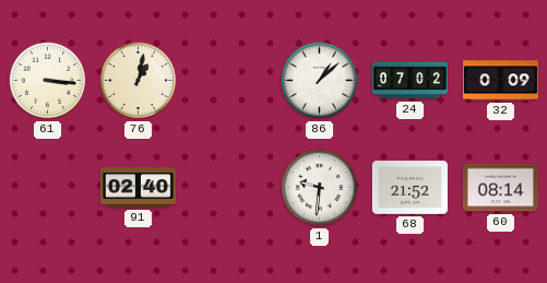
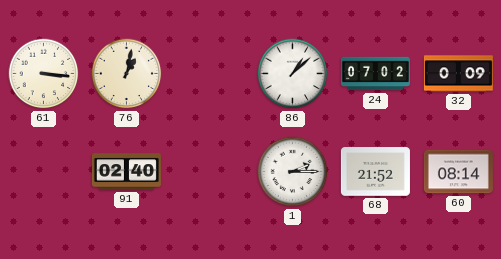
1: 9:31 -> 2:15 (293, 172)
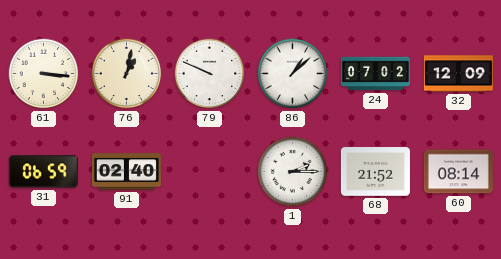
79: none -> 9:49 (210, 74)
32: 0:09 -> 12:09 (458, 74)
31: none -> 06:59 (43, 172)
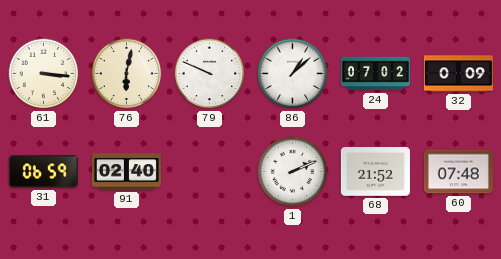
76: 1:02 -> 6:02 (127, 74)
32: 12:09 -> 0:09 (458, 74)
1: 2:15 -> 2:11 (293, 172)
60: 08:14 -> 07:48 (458, 172)
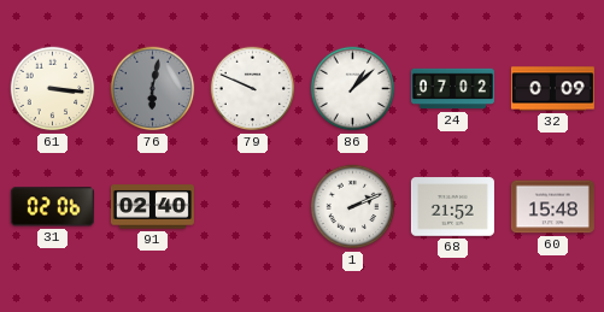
76 dial: cream -> grey (153, 89)
31: 06:59 -> 02:06 (52, 207)
60: 07:48 -> 15:48 (552, 207)
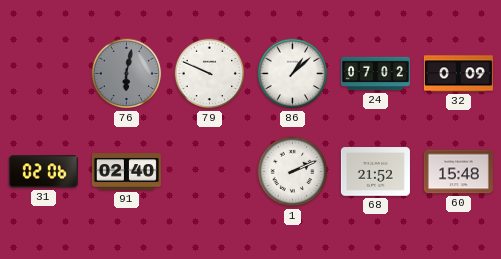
61: 3:16 -> none (53, 89)
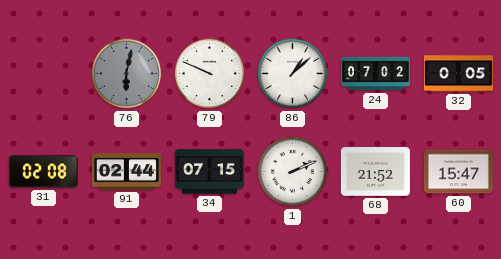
32: 0:09 -> 0:05 (458, 74)
31: 02:06 -> 02:08 (43, 172)
91: 02:40 -> 02:44 (126, 172)
34: none -> 07:15 (209, 172)
60: 15:48 -> 15:47 (458, 172)
